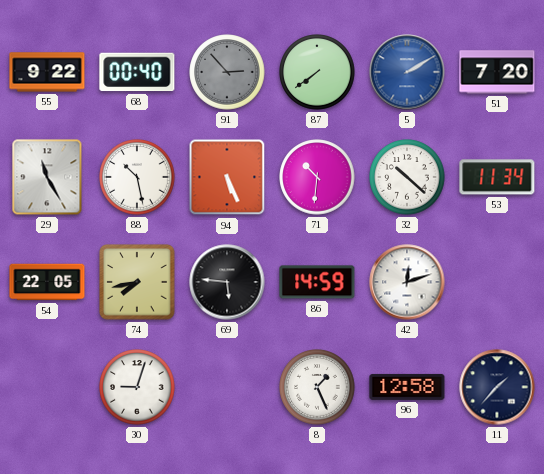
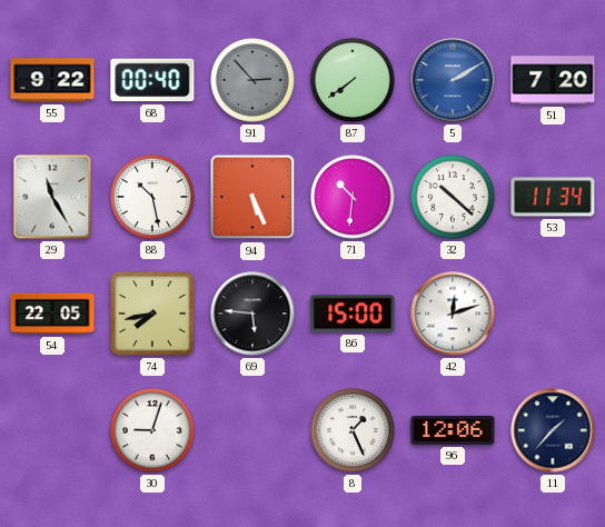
86: 14:59 -> 15:00 (353, 314)
96: 12:58 -> 12:06 (453, 430)
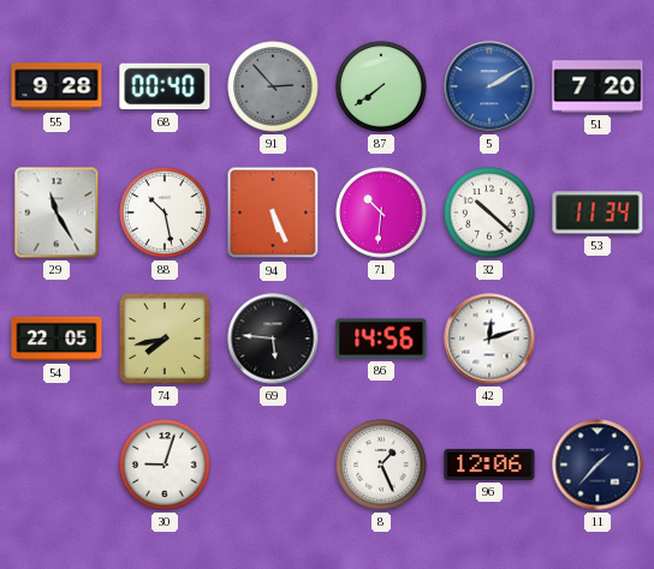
55: 9:22 -> 9:28 (57, 86)
86: 15:00 -> 14:56 (381, 339)
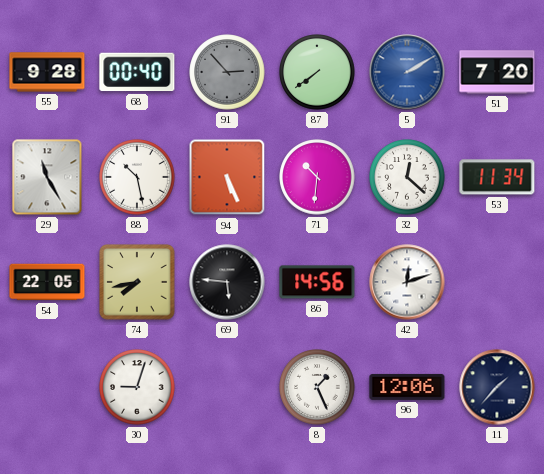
32: 10:22 -> 12:22 (407, 177)
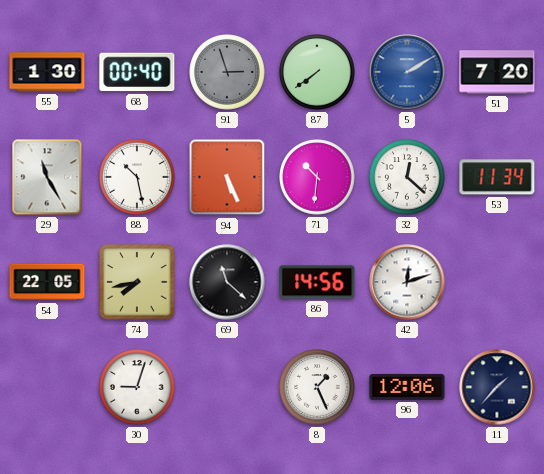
55: 9:28 -> 1:30 (47, 72)
91: 2:53 -> 2:57 (227, 72)
69: 5:46 -> 11:22 (227, 282)
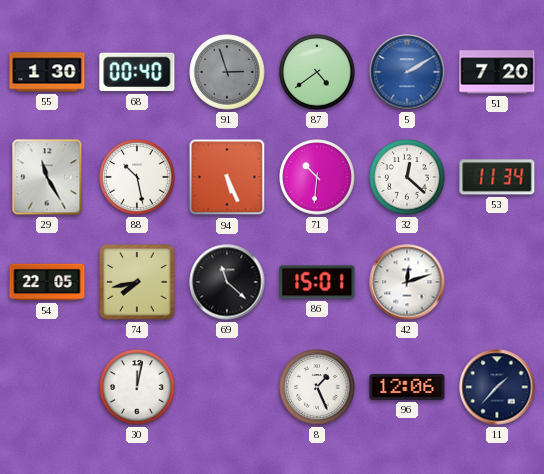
87: 7:39 -> 4:39 (317, 72)
86: 14:56 -> 15:01 (317, 282)
30: 9:03 -> 12:02 (137, 387)
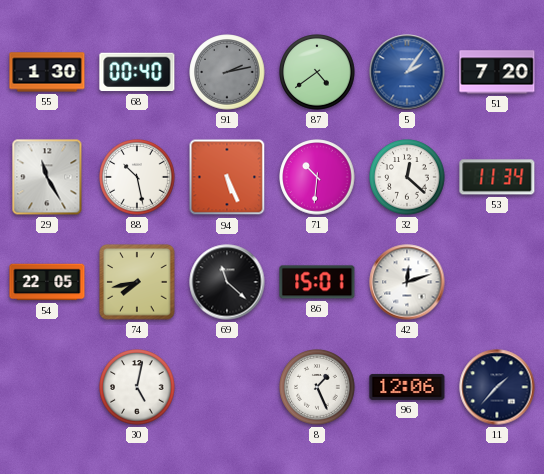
91: 2:57 -> 2:13 (227, 72)
5: 2:10 -> 2:06 (407, 72)
30: 12:02 -> 5:02 (137, 387)
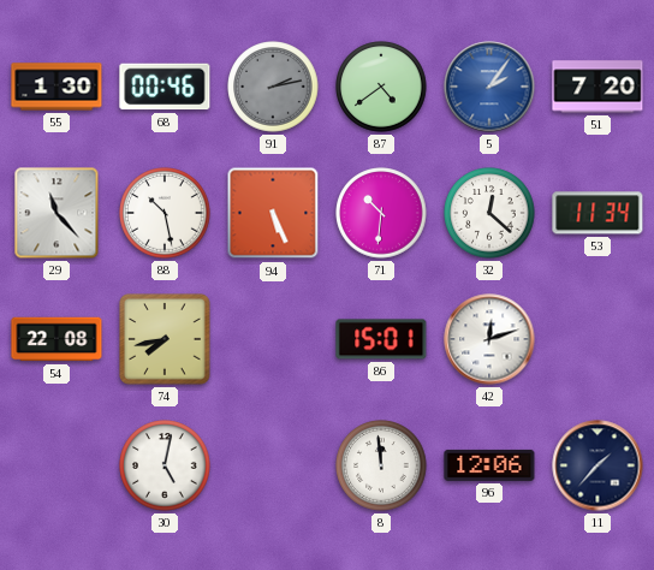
68: 00:40 -> 00:46 (165, 87)
29: 11:25 -> 11:23 (57, 213)
54: 22:05 -> 22:08 (57, 339)
69: 11:22 -> none (227, 282)
8: 1:26 -> 11:59 (381, 465)
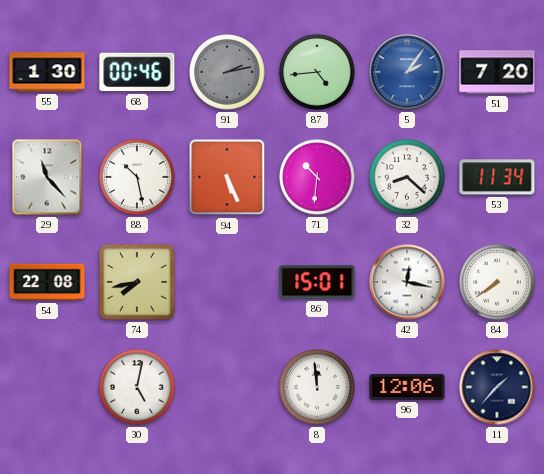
87: 4:39 -> 4:44 (317, 72)
32: 12:22 -> 8:22 (407, 177)
42: 12:12 -> 12:17 (407, 282)
84: none -> 7:39 (497, 282)
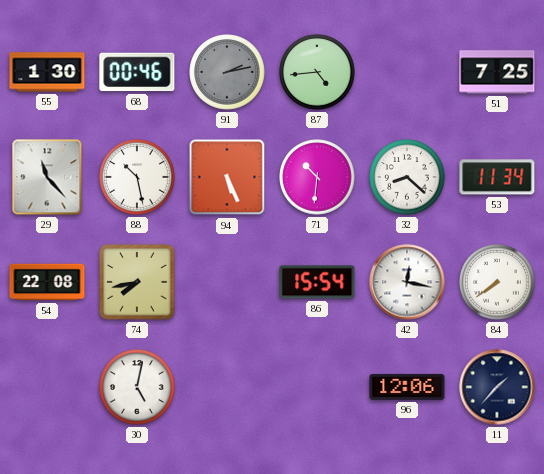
5: 2:06 -> none (407, 72)
51: 7:20 -> 7:25 (497, 72)
86: 15:01 -> 15:54 (317, 282)
8: 11:59 -> none (317, 387)
